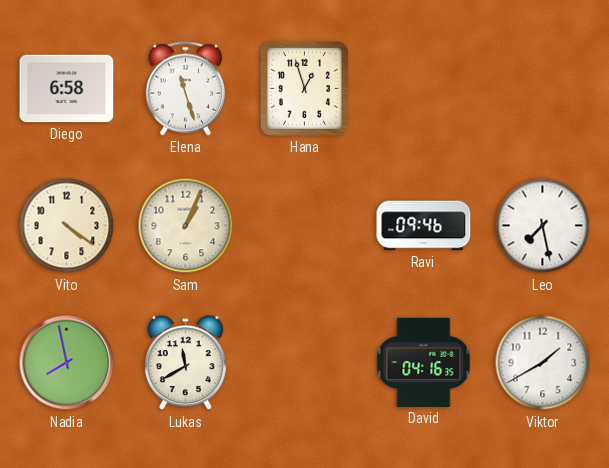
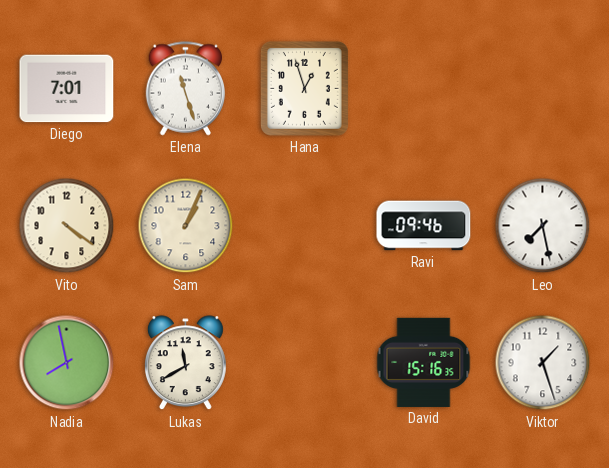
Diego: 6:58 -> 7:01 (67, 89)
David: 04:16 -> 15:16 (424, 362)
Viktor: 1:40 -> 1:27 (543, 363)
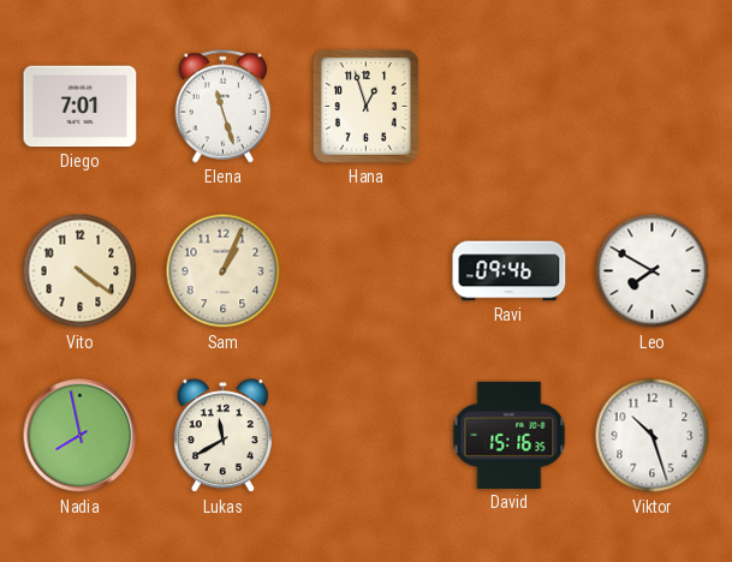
Leo: 7:28 -> 7:50 (653, 271)
Viktor: 1:27 -> 10:27 (653, 436)
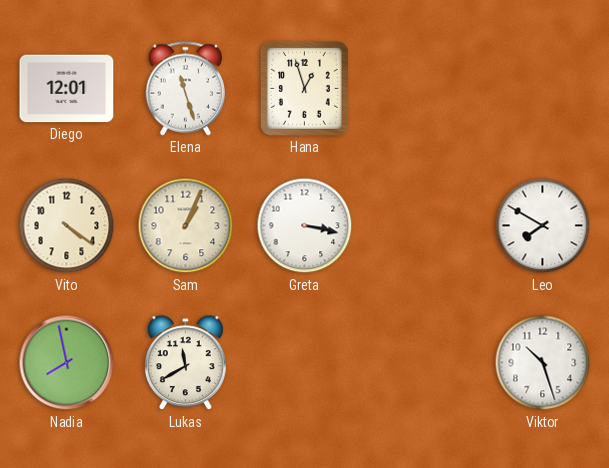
Diego: 7:01 -> 12:01 (67, 89)
Greta: none -> 3:17 (305, 226)
Ravi: 09:46 -> none (510, 271)
David: 15:16 -> none (510, 435)
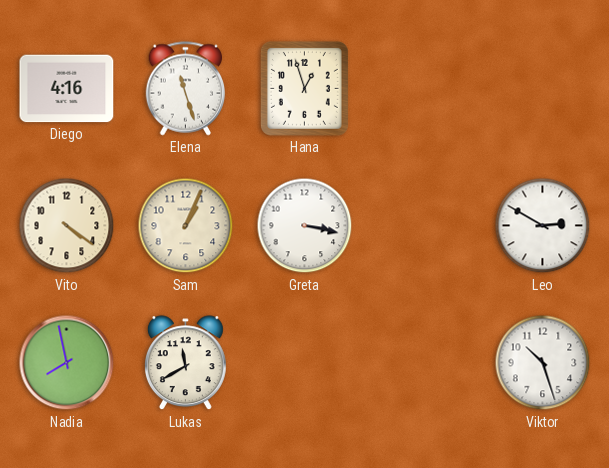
Diego: 12:01 -> 4:16 (67, 89)
Leo: 7:50 -> 2:50 (543, 226)
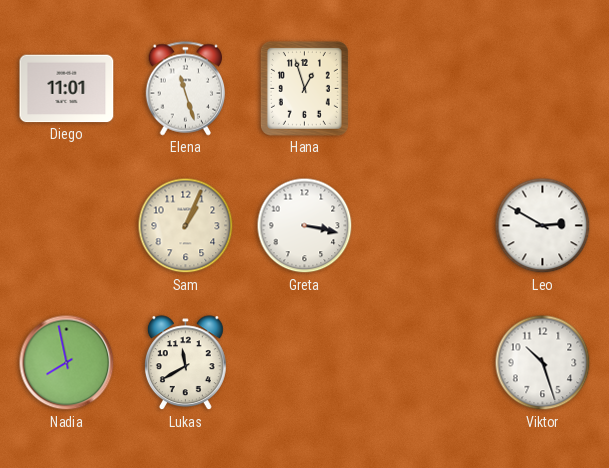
Diego: 4:16 -> 11:01 (67, 89)
Vito: 4:21 -> none (67, 226)
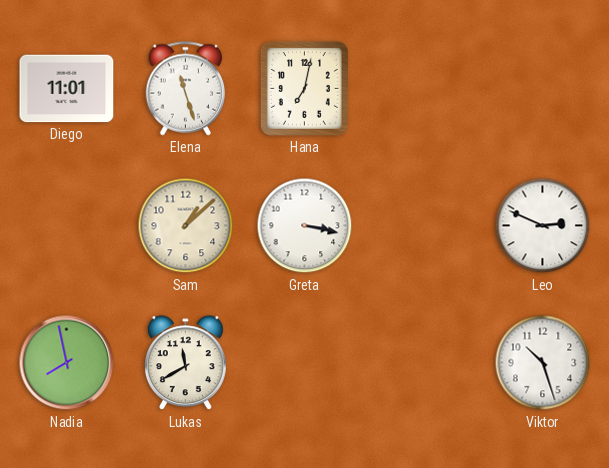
Hana: 12:57 -> 7:02 (304, 88)
Sam: 1:04 -> 1:08 (186, 226)
Leo: 2:50 -> 2:49 (543, 226)
